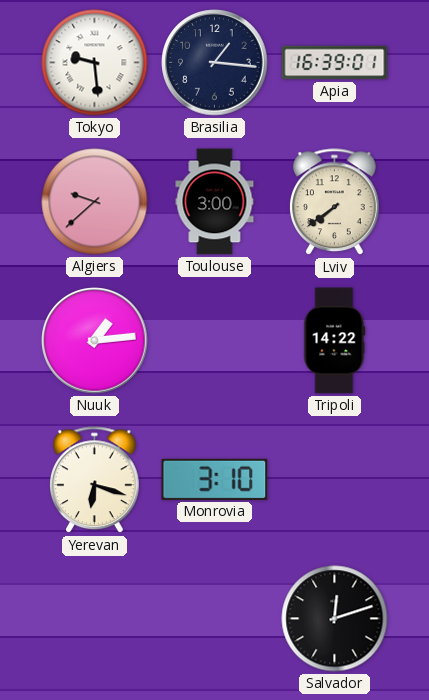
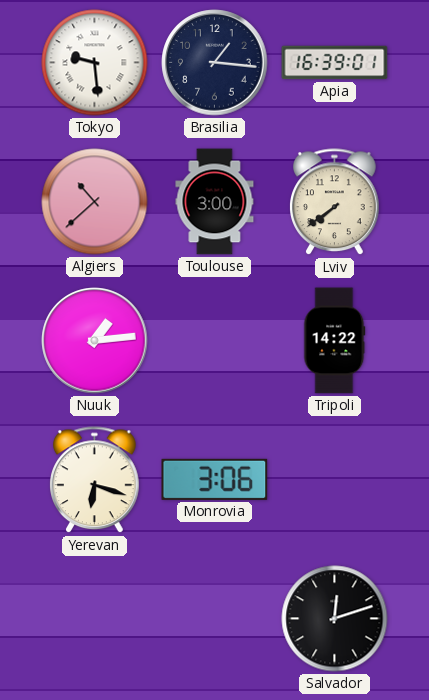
Algiers: 9:38 -> 10:38 (95, 202)
Monrovia: 3:10 -> 3:06 (215, 479)
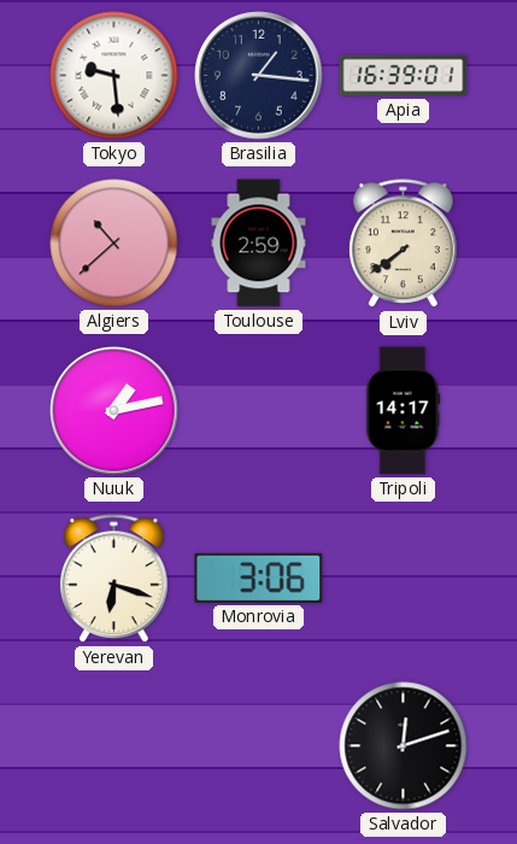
Toulouse: 3:00 -> 2:59 (259, 244)
Nuuk: 1:14 -> 1:13 (114, 411)
Tripoli: 14:22 -> 14:17 (404, 411)
